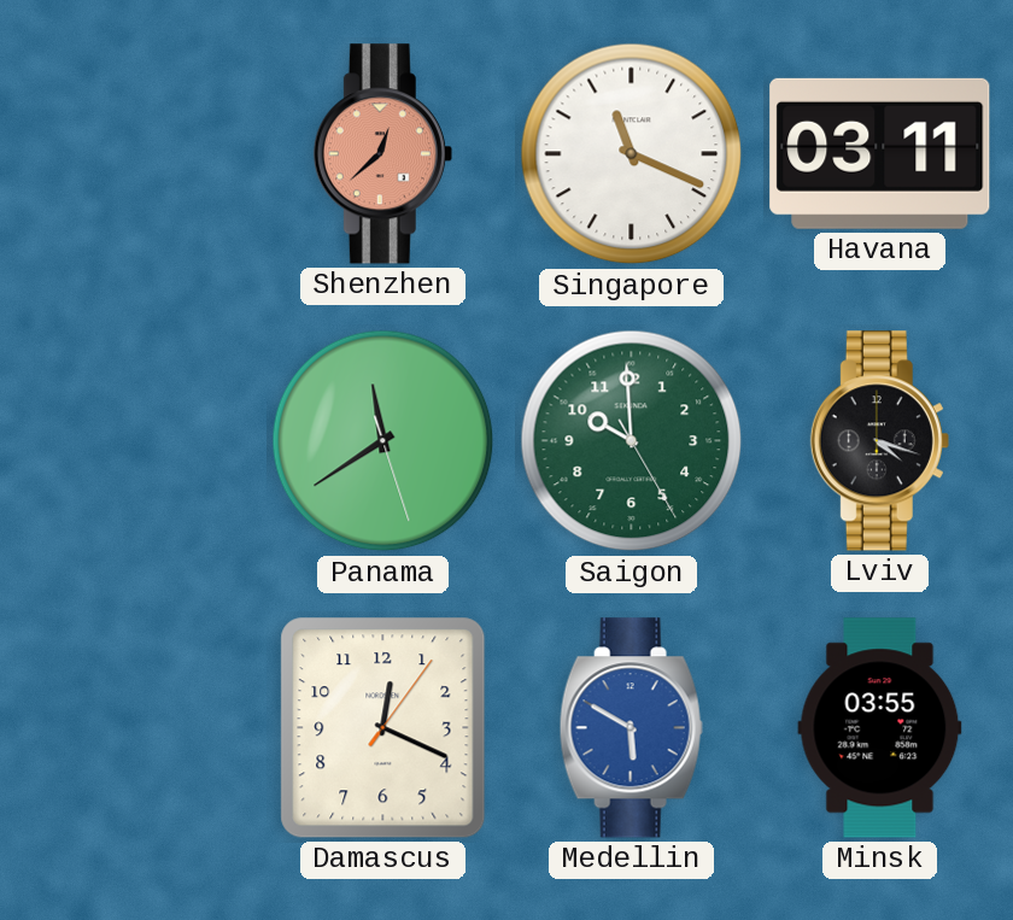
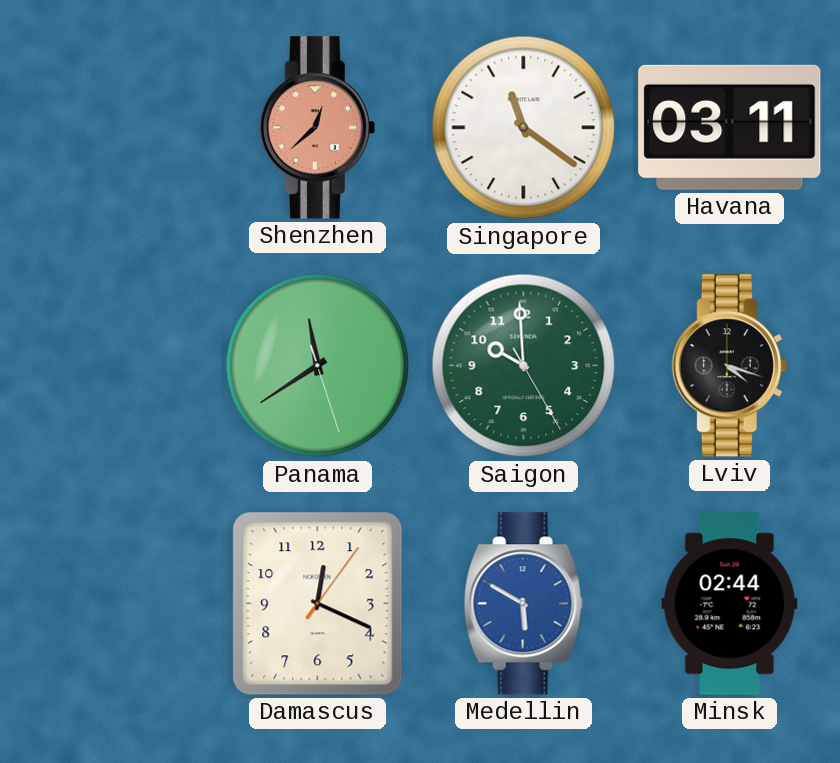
Singapore: 11:19 -> 11:21 (524, 128)
Minsk: 03:55 -> 02:44 (730, 604)
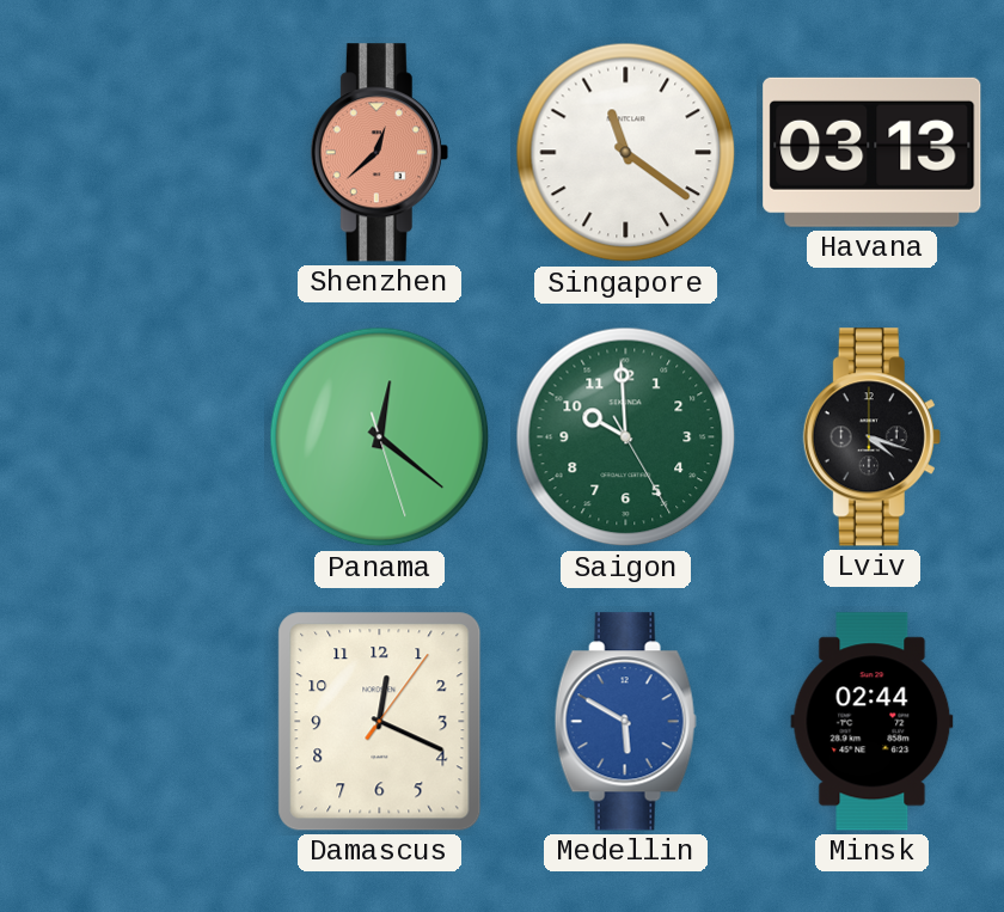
Havana: 03:11 -> 03:13 (873, 152)
Panama: 11:39 -> 12:21 (380, 437)
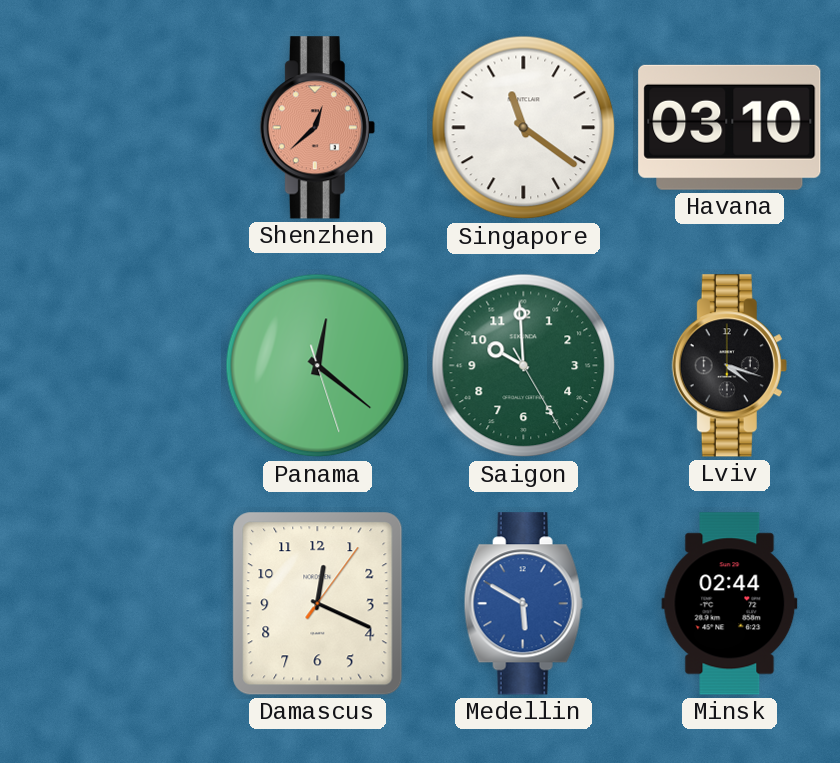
Havana: 03:13 -> 03:10 (730, 127)
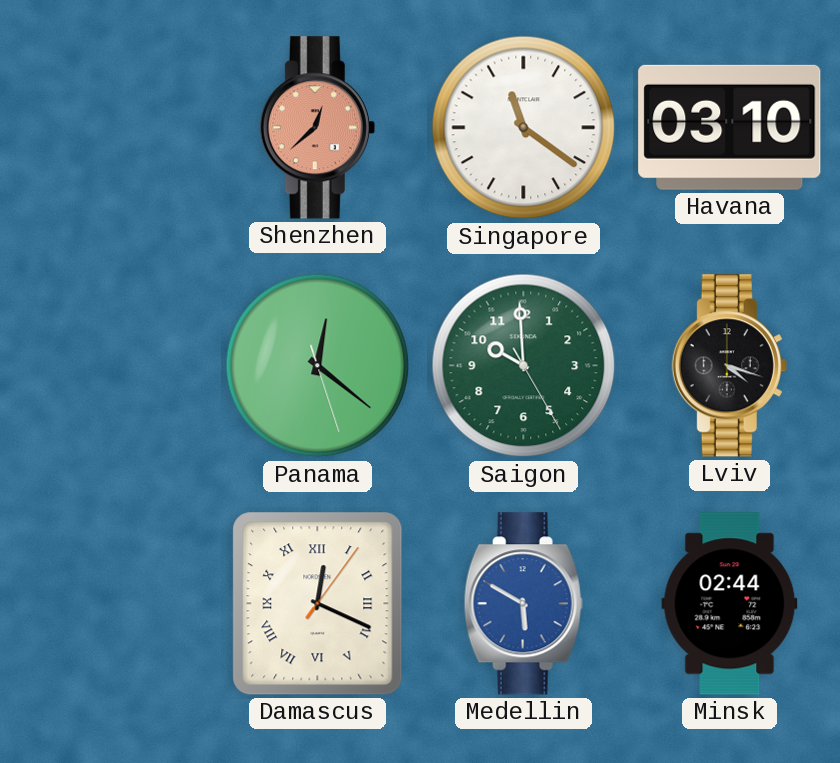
Damascus numerals: Arabic -> Roman (318, 604)
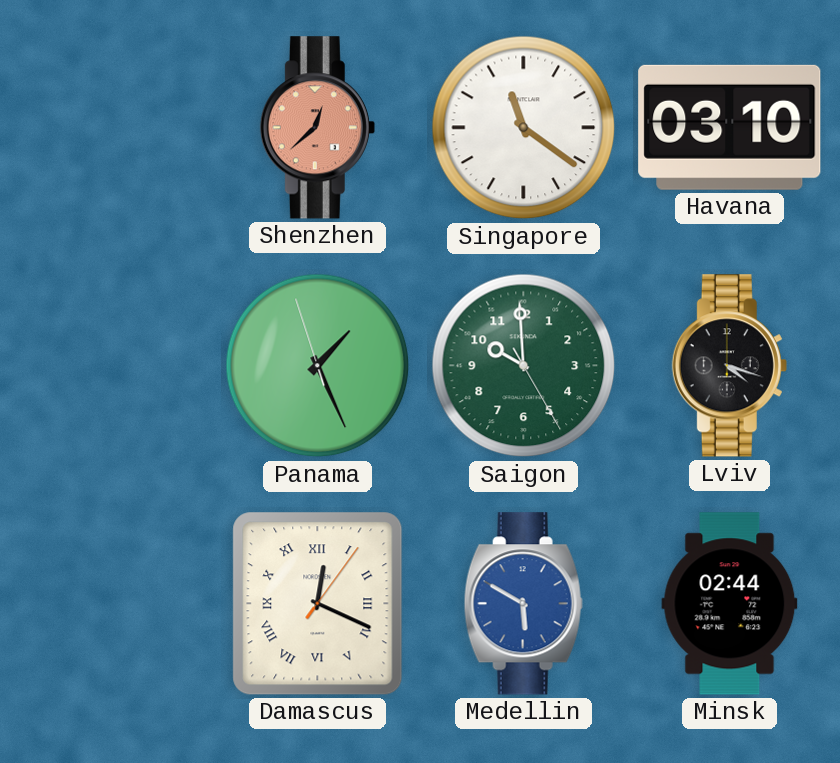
Panama: 12:21 -> 1:25 (318, 366)
